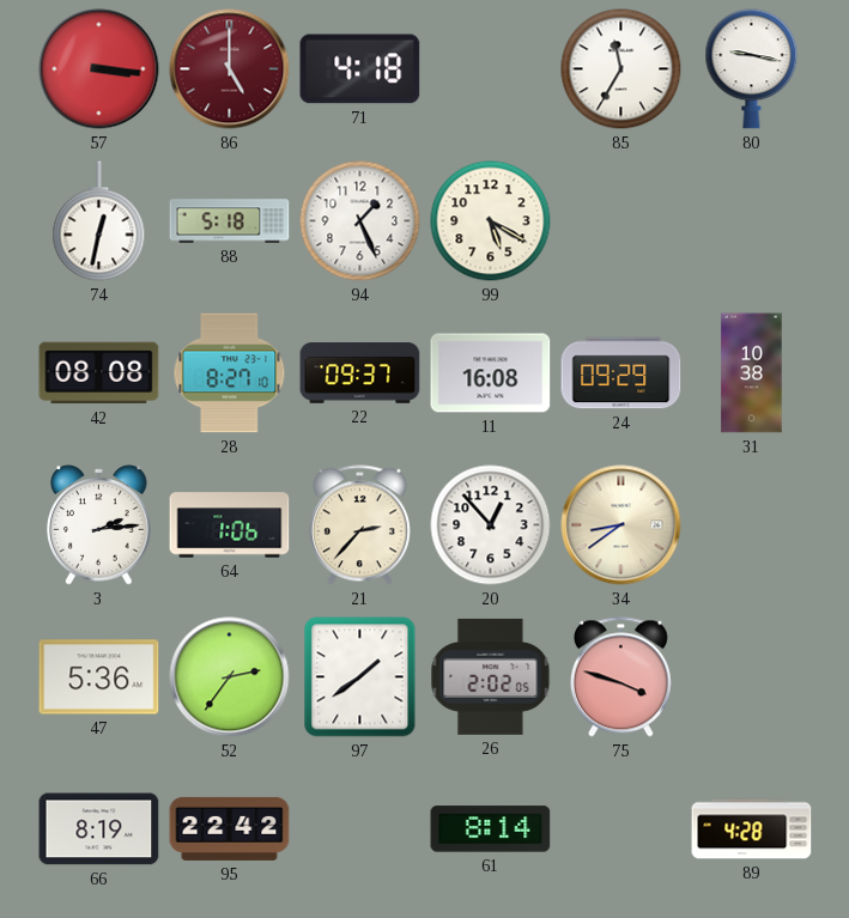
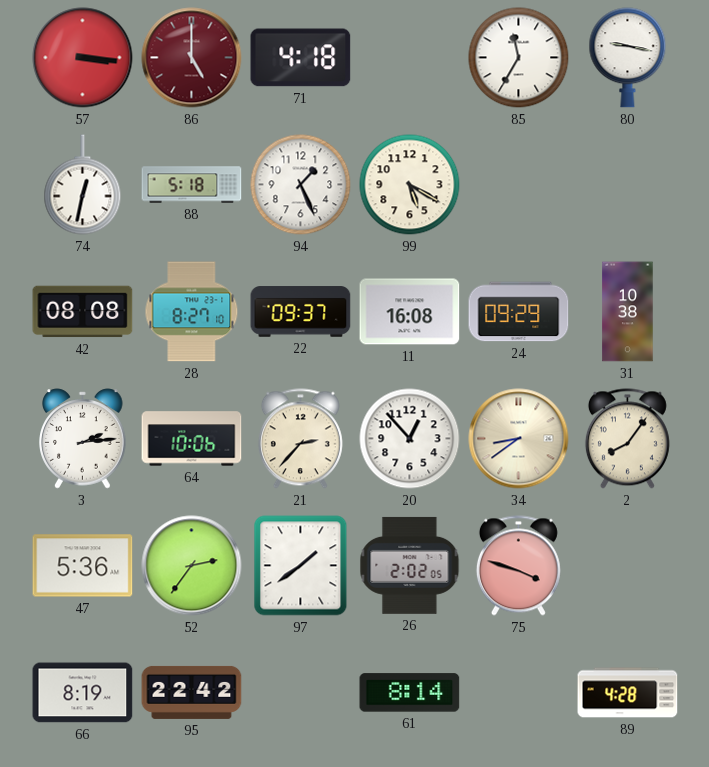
64: 1:06 -> 10:06 (192, 439)
2: none -> 8:06 (627, 439)
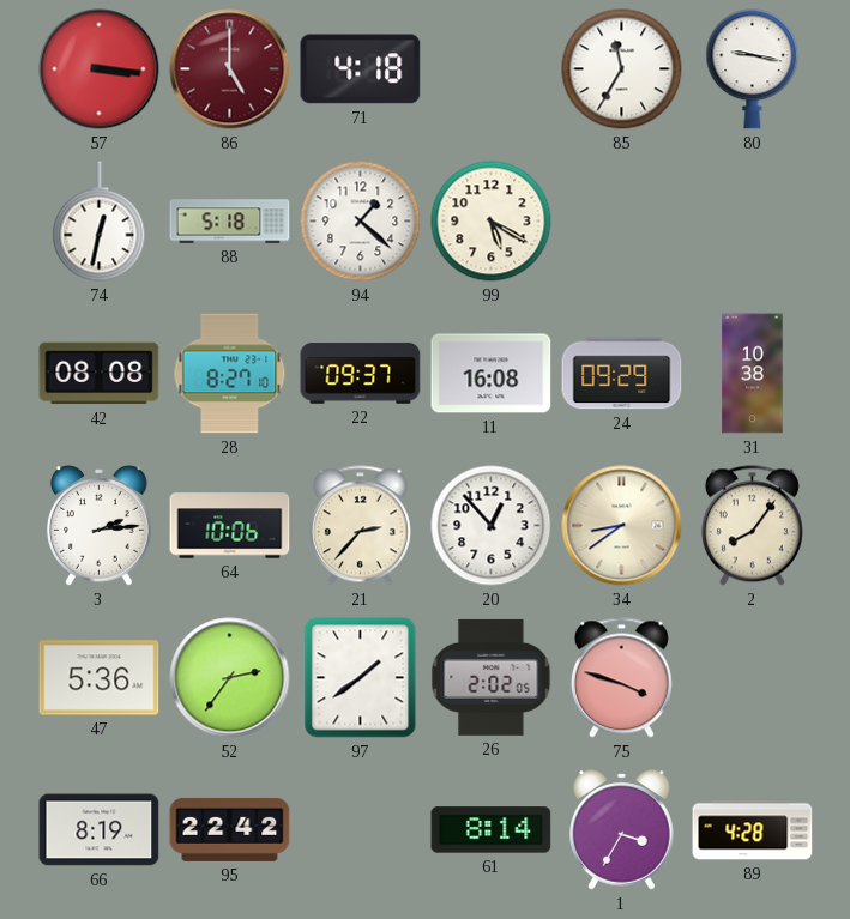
94: 1:26 -> 1:22 (361, 222)
1: none -> 3:35 (622, 830)
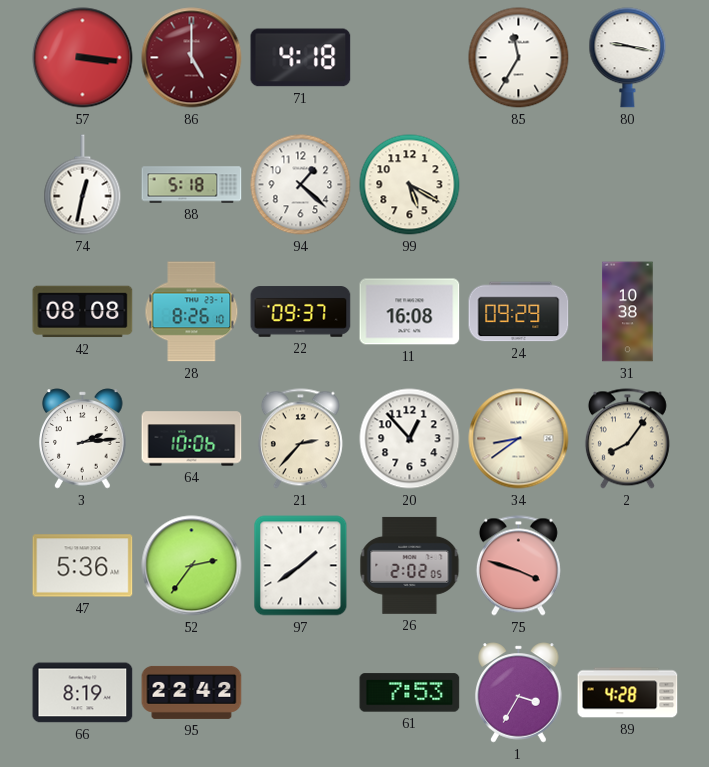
28: 8:27 -> 8:26 (192, 312)
61: 8:14 -> 7:53 (410, 693)
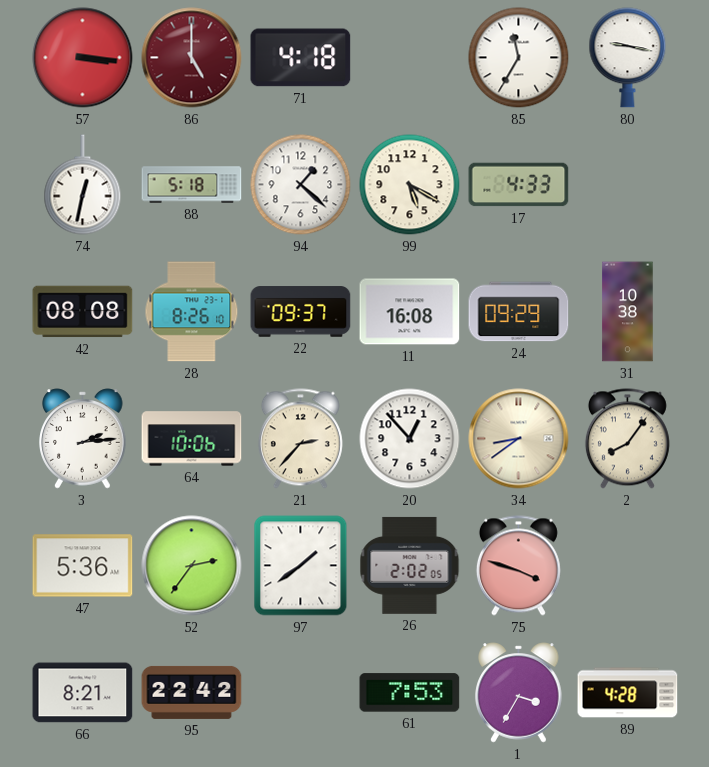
17: none -> 4:33 (519, 185)
66: 8:19 -> 8:21 (83, 693)
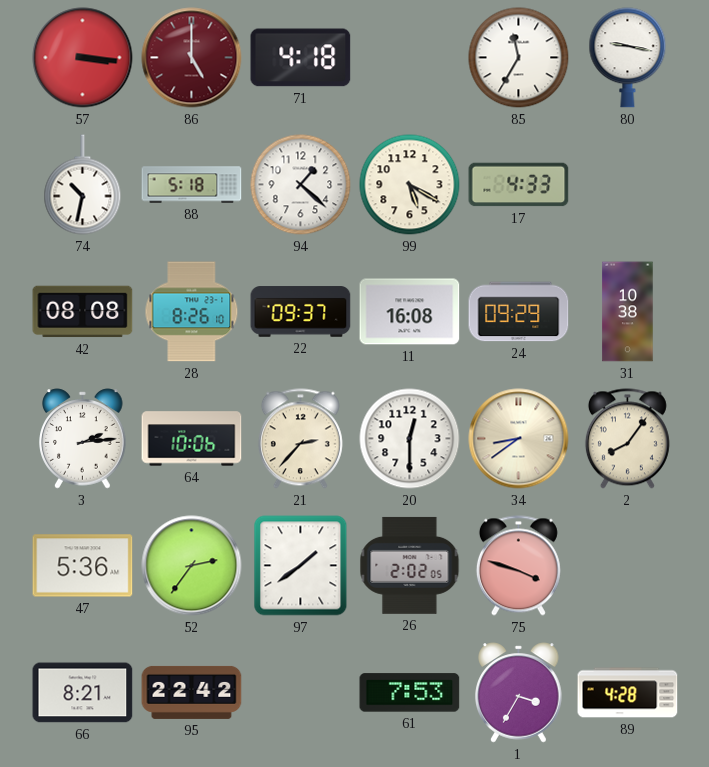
74: 12:32 -> 10:32 (83, 185)
20: 12:53 -> 12:30 (410, 439)
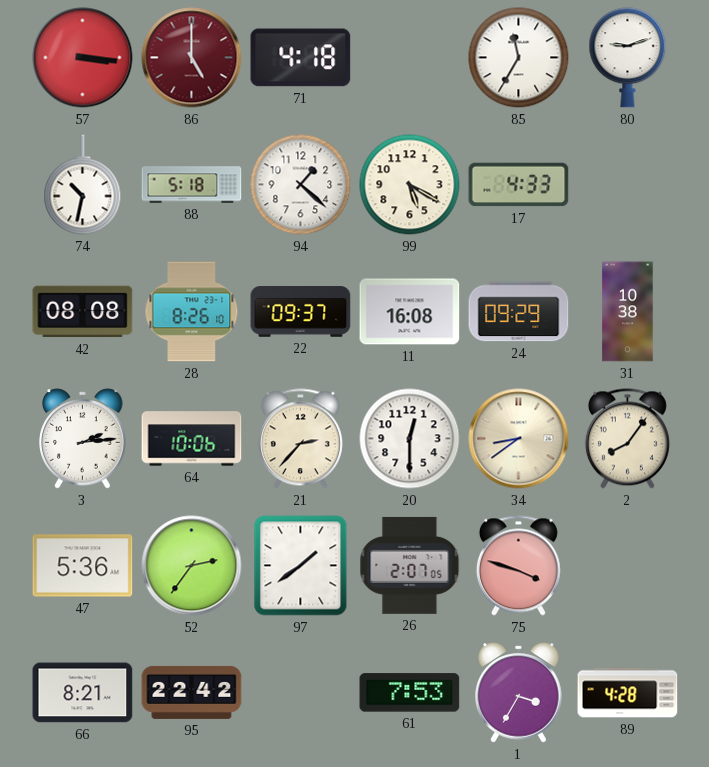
80: 9:17 -> 9:12 (628, 58)
26: 2:02 -> 2:07 (410, 565)
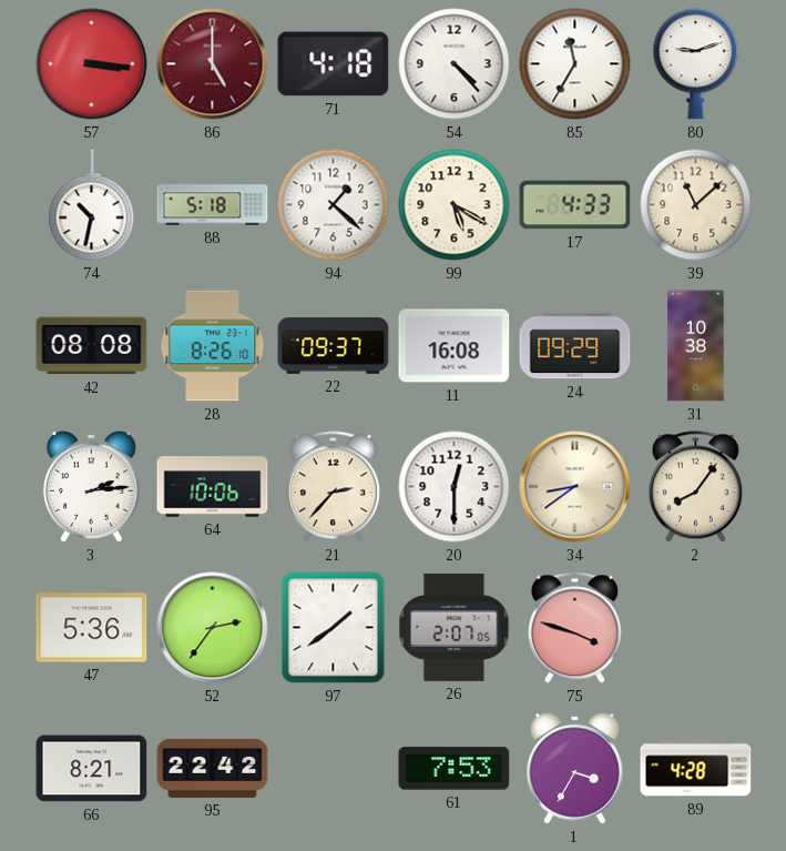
54: none -> 4:23 (455, 64)
39: none -> 11:08 (696, 205)
